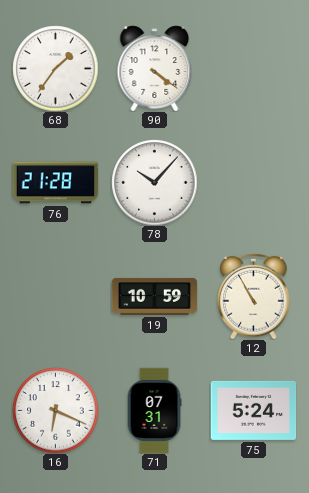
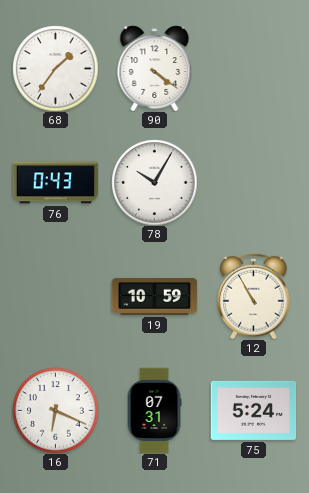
76: 21:28 -> 0:43 (55, 183)
78: 10:07 -> 10:05 (154, 182)
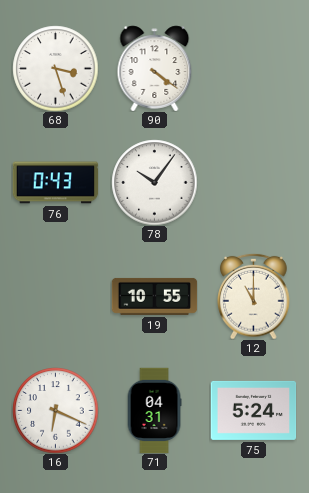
68: 1:36 -> 3:27 (55, 68)
78: 10:05 -> 10:06 (154, 182)
19: 10:59 -> 10:55 (154, 296)
12: 10:55 -> 11:00 (254, 296)
71: 07:31 -> 04:31 (154, 410)
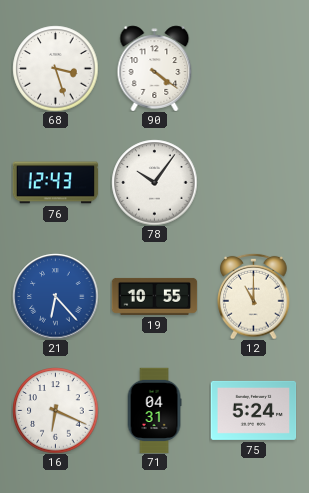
76: 0:43 -> 12:43 (55, 183)
21: none -> 6:23 (55, 296)
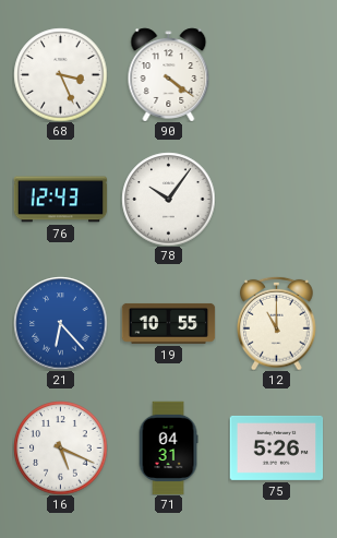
68: 3:27 -> 3:26 (60, 74)
16: 6:19 -> 5:19 (60, 447)
75: 5:24 -> 5:26 (276, 447)
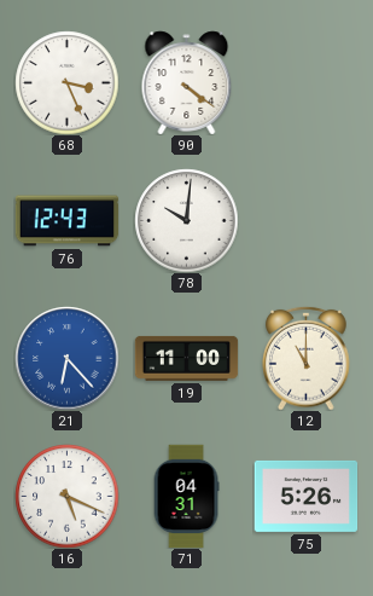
78: 10:06 -> 10:01 (186, 220)
19: 10:55 -> 11:00 (186, 358)
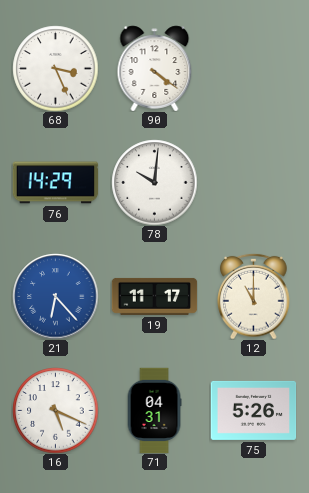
76: 12:43 -> 14:29 (55, 183)
19: 11:00 -> 11:17 (154, 296)
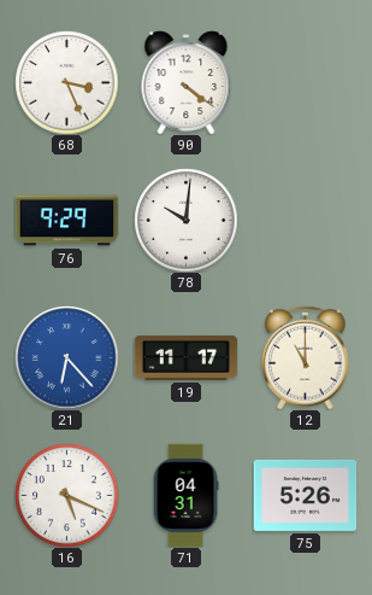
76: 14:29 -> 9:29 (66, 221)
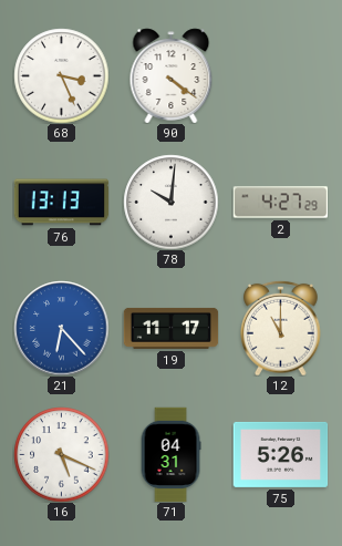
76: 9:29 -> 13:13 (61, 203)
2: none -> 4:27 (280, 203)
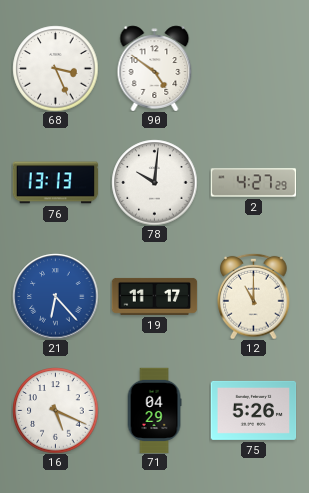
90: 4:21 -> 4:51 (155, 68)
71: 04:31 -> 04:29 (154, 410)
